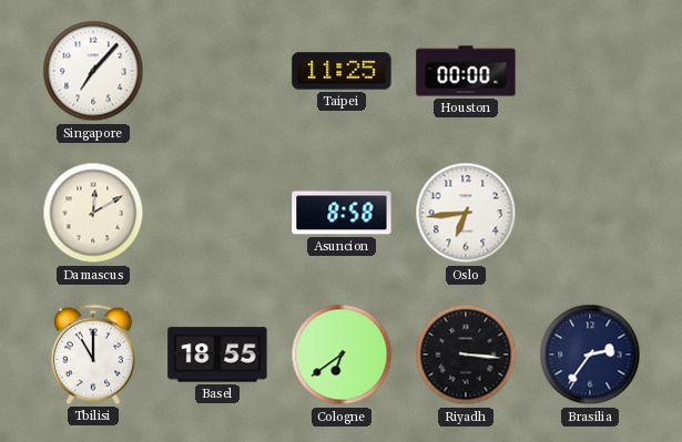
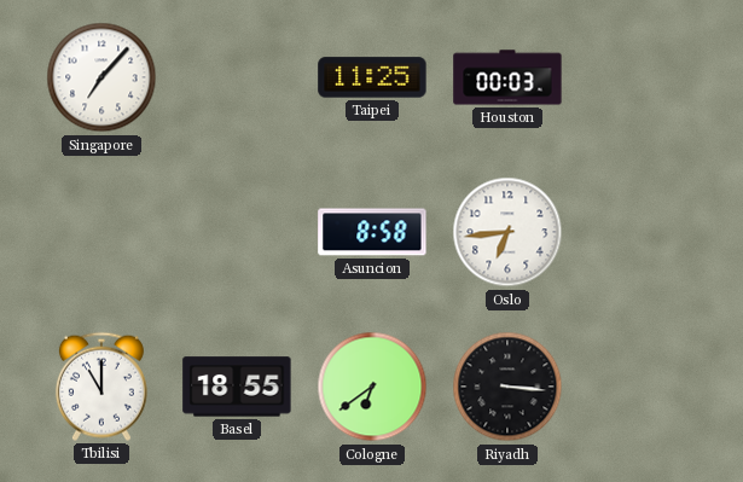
Houston: 00:00 -> 00:03 (507, 77)
Damascus: 12:10 -> none (93, 213)
Brasilia: 2:36 -> none (590, 354)
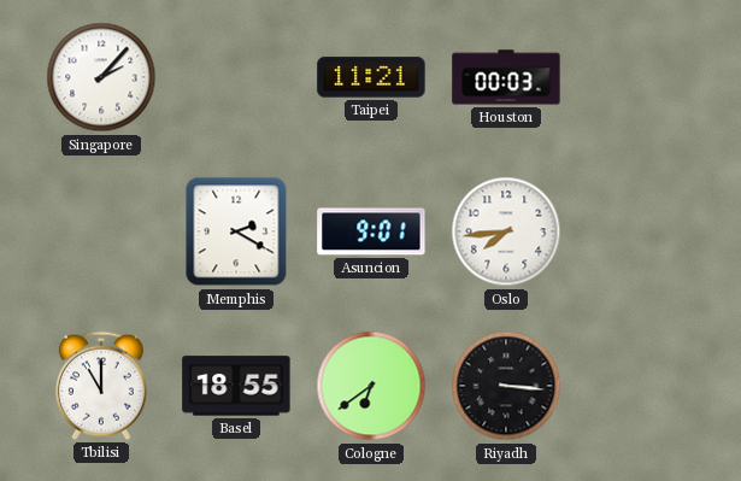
Singapore: 7:07 -> 2:07 (101, 77)
Taipei: 11:25 -> 11:21 (371, 77)
Memphis: none -> 2:20 (236, 231)
Asuncion: 8:58 -> 9:01 (371, 231)
Oslo: 6:44 -> 7:44 (506, 231)
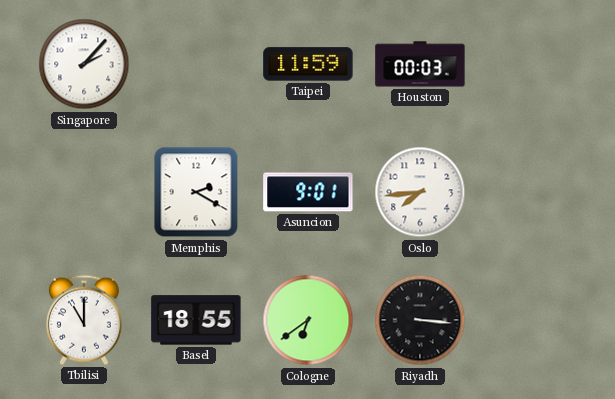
Taipei: 11:21 -> 11:59 (308, 64)
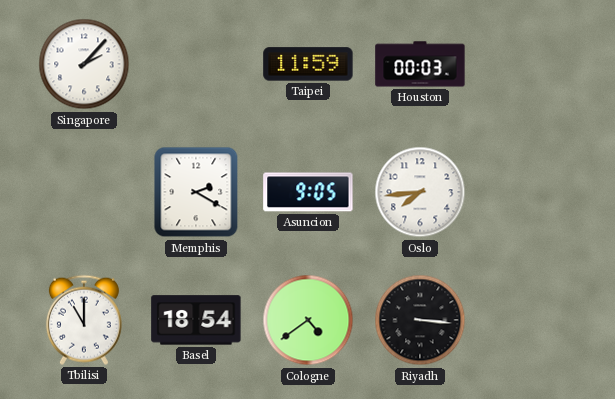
Asuncion: 9:01 -> 9:05 (308, 192)
Basel: 18:55 -> 18:54 (196, 320)
Cologne: 6:39 -> 4:39 (308, 320)
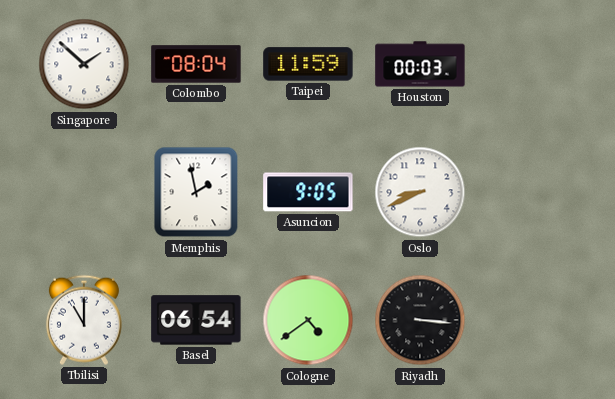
Singapore: 2:07 -> 1:52 (84, 64)
Colombo: none -> 08:04 (196, 64)
Memphis: 2:20 -> 1:58 (196, 192)
Oslo: 7:44 -> 8:41 (420, 192)
Basel: 18:54 -> 06:54 (196, 320)
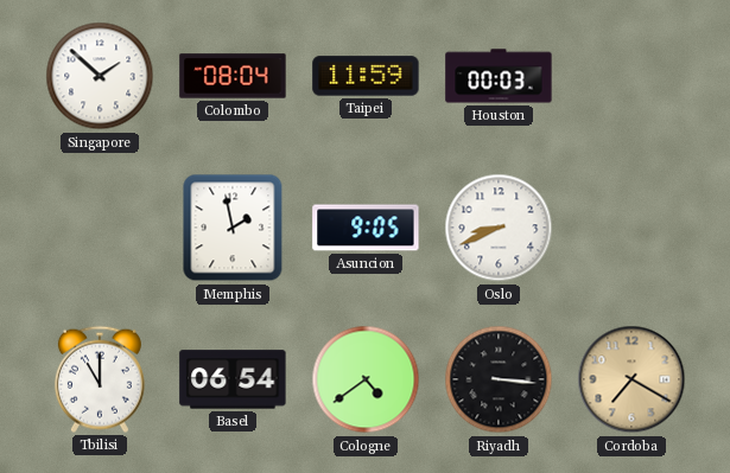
Cordoba: none -> 7:20 (631, 379)
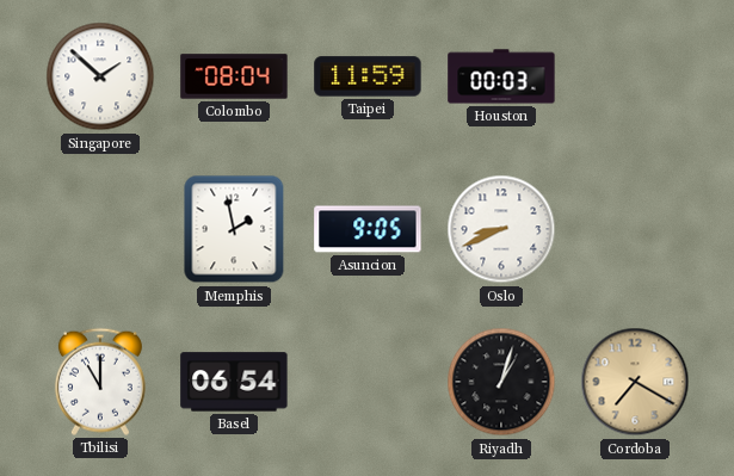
Cologne: 4:39 -> none (366, 379)
Riyadh: 3:16 -> 1:03 (501, 382)
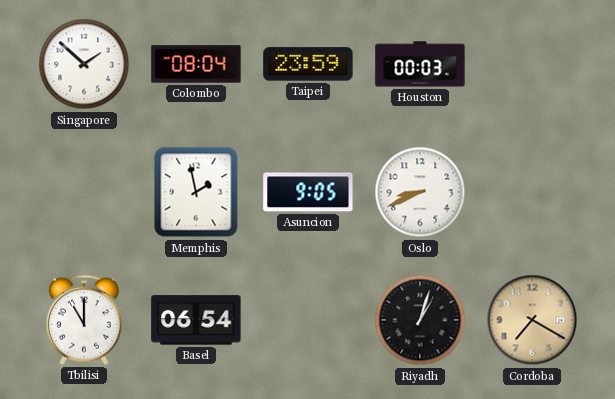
Taipei: 11:59 -> 23:59 (308, 64)
